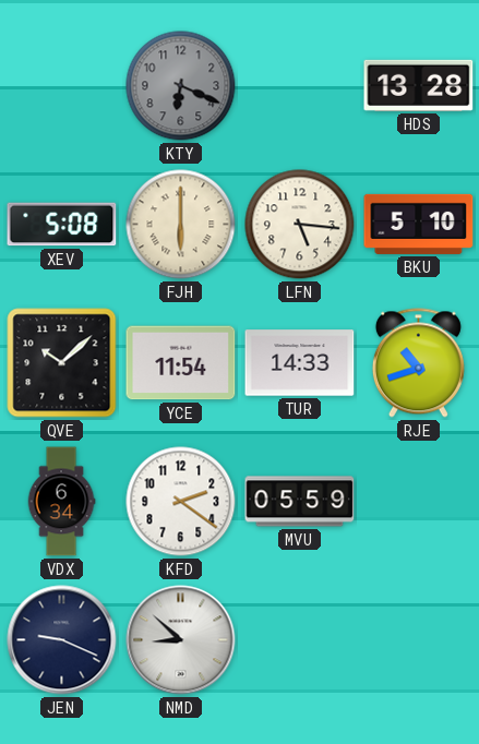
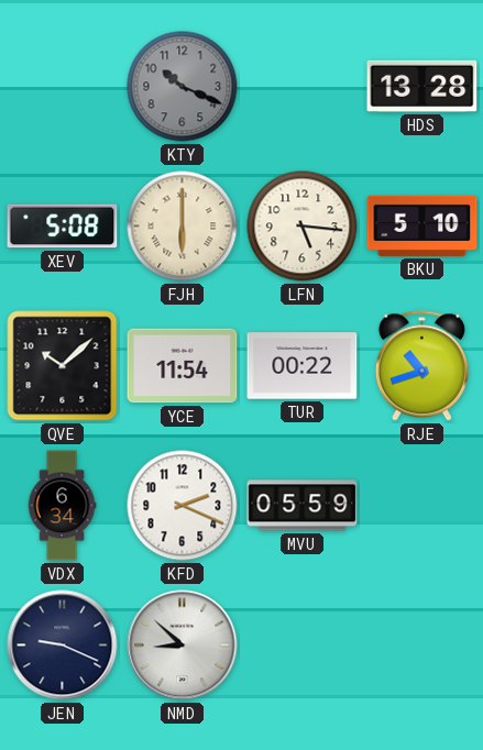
KTY: 6:19 -> 10:19 (183, 87)
TUR: 14:33 -> 00:22 (303, 366)
KFD: 2:21 -> 2:19 (183, 506)
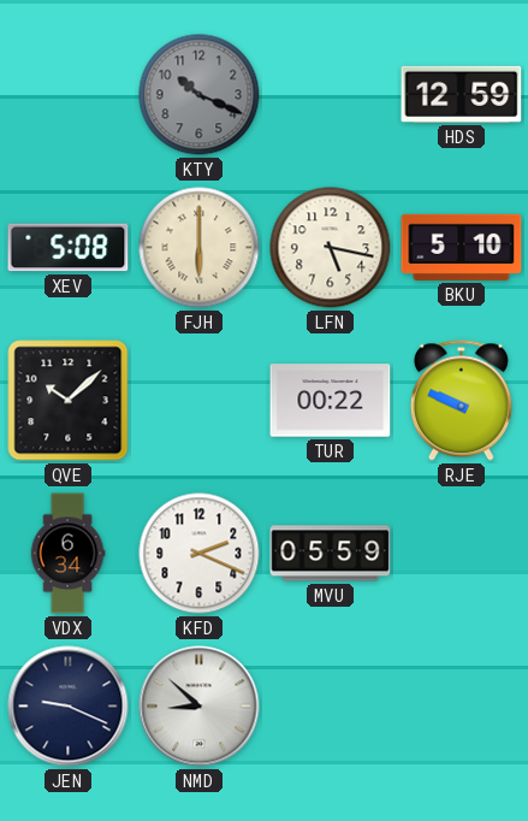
HDS: 13:28 -> 12:59 (462, 94)
LFN: 5:16 -> 5:17 (331, 248)
YCE: 11:54 -> none (183, 366)
RJE: 10:42 -> 9:49 (461, 401)
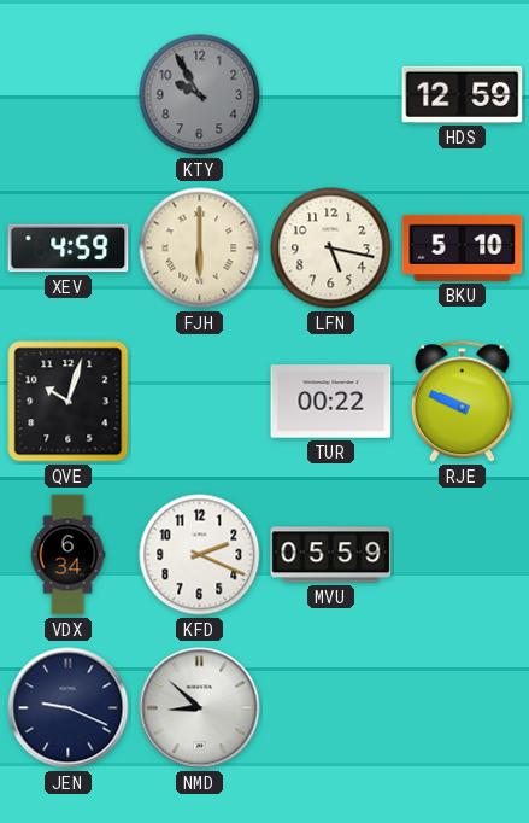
KTY: 10:19 -> 9:55 (200, 95)
XEV: 5:08 -> 4:59 (69, 249)
QVE: 10:08 -> 10:03 (69, 402)
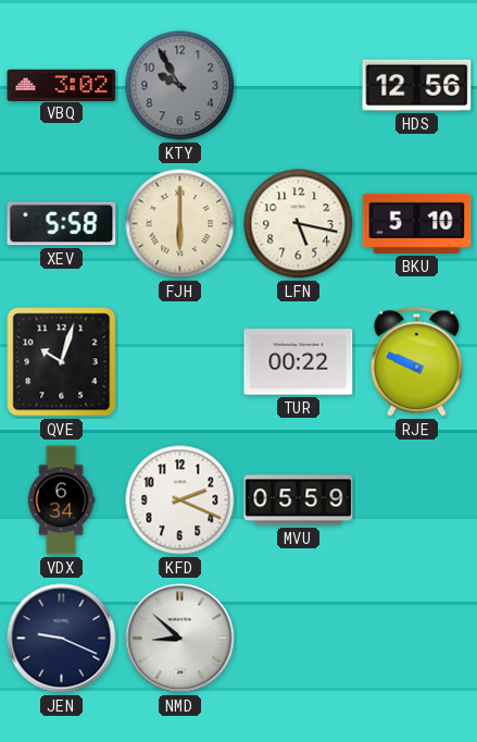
VBQ: none -> 3:02 (62, 85)
HDS: 12:59 -> 12:56 (417, 85)
XEV: 4:59 -> 5:58 (62, 224)
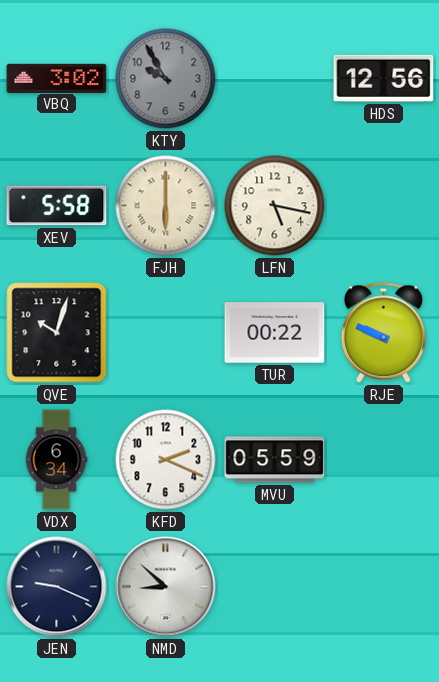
BKU: 5:10 -> none (417, 223)
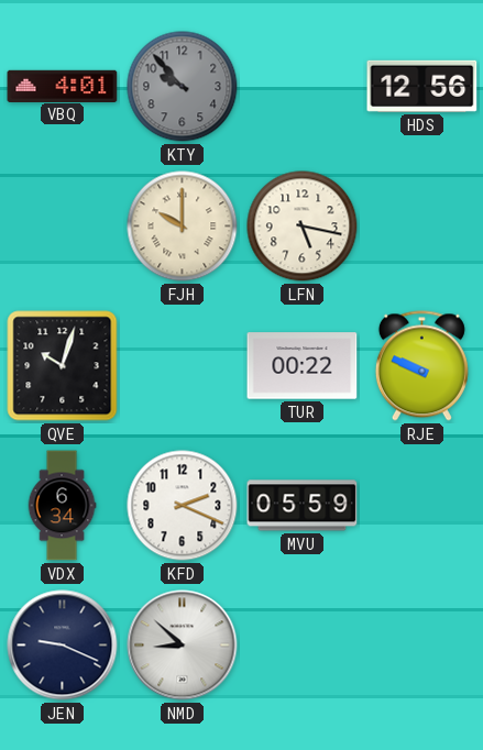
VBQ: 3:02 -> 4:01 (63, 86)
KTY: 9:55 -> 9:53 (183, 87)
XEV: 5:58 -> none (57, 206)
FJH: 6:00 -> 10:00 (183, 227)
